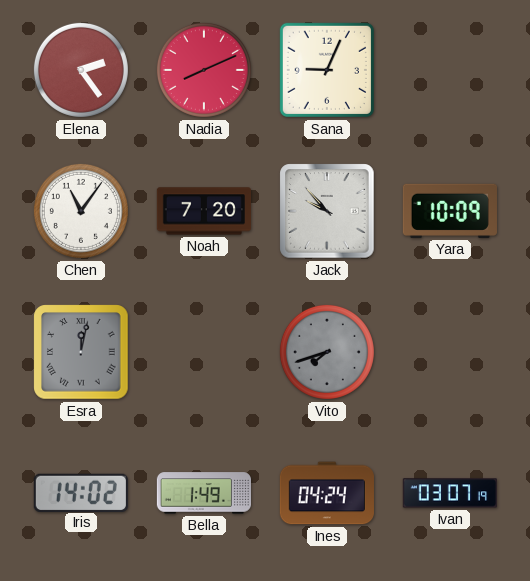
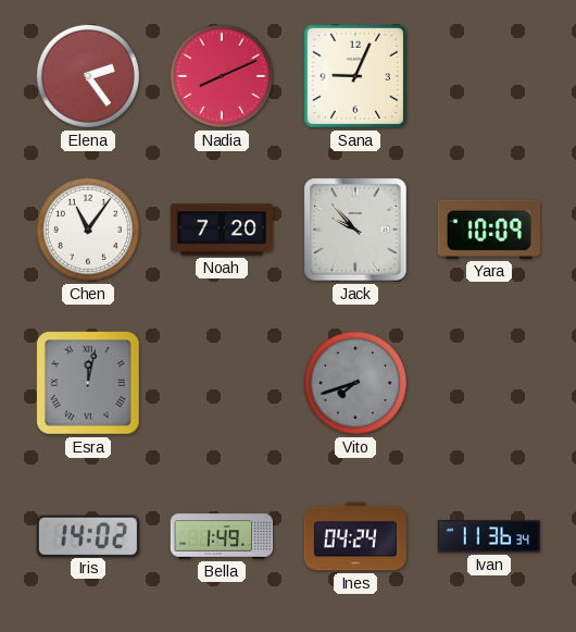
Ivan: 03:07 -> 11:36 (489, 536)
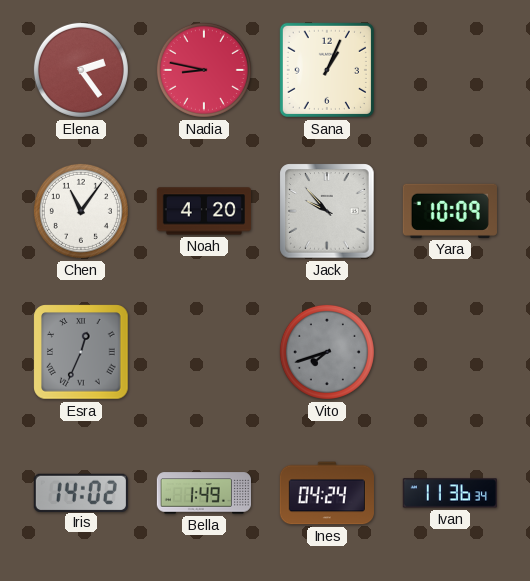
Nadia: 8:11 -> 8:47 (204, 70)
Sana: 9:04 -> 1:04 (327, 70)
Noah: 7:20 -> 4:20 (203, 211)
Esra: 12:02 -> 12:34 (81, 352)
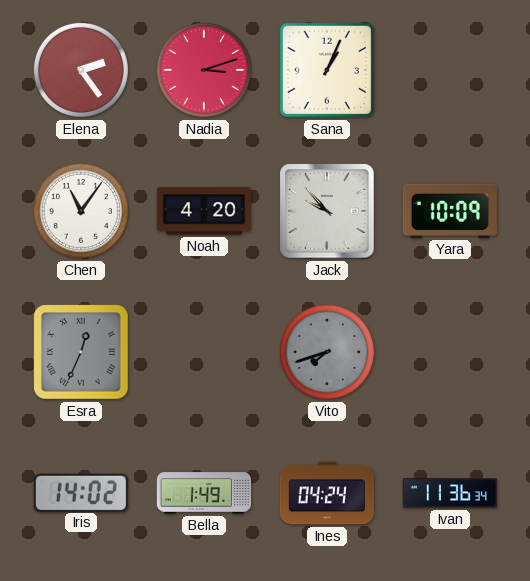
Nadia: 8:47 -> 3:12 (204, 70)
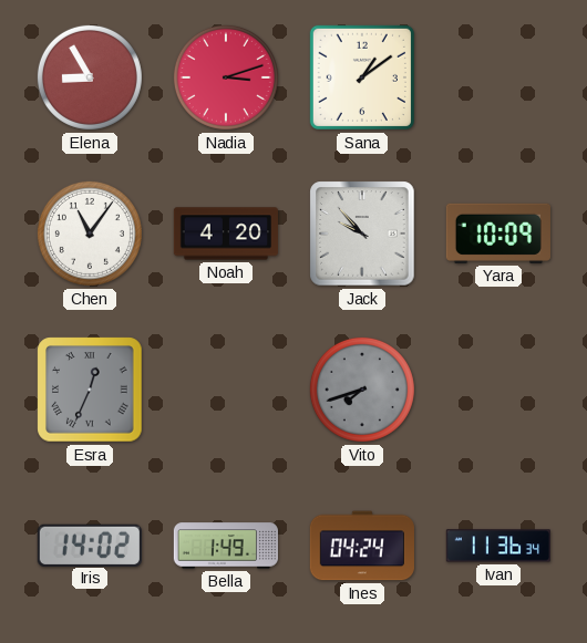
Elena: 2:24 -> 8:55 (90, 77)
Sana: 1:04 -> 1:09 (362, 77)
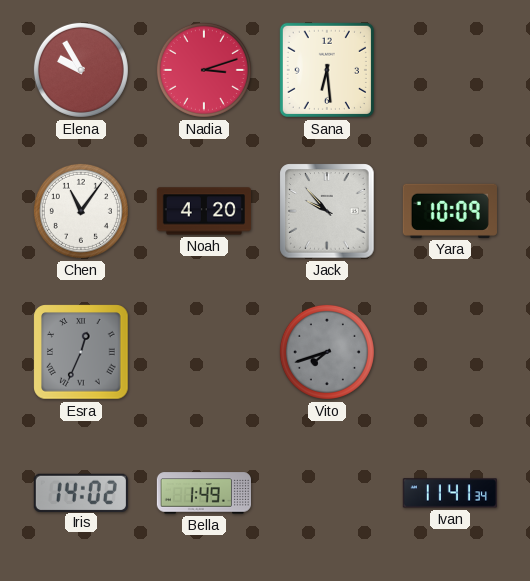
Elena: 8:55 -> 9:55 (81, 70)
Sana: 1:09 -> 6:29 (327, 70)
Ines: 04:24 -> none (362, 546)
Ivan: 11:36 -> 11:41 (450, 493)
